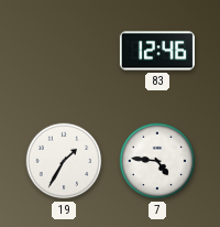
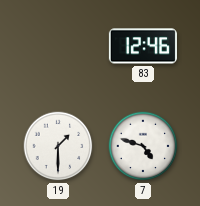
19: 1:35 -> 1:30 (58, 146)
7: 4:46 -> 4:48 (143, 146)
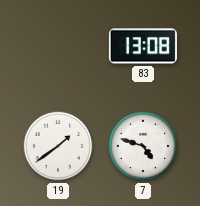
83: 12:46 -> 13:08 (143, 46)
19: 1:30 -> 1:39 (58, 146)
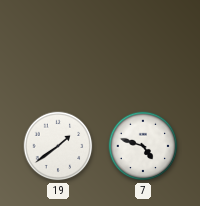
83: 13:08 -> none (143, 46)
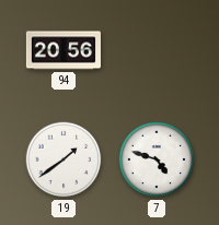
94: none -> 20:56 (64, 50)
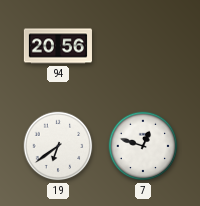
19: 1:39 -> 6:39 (58, 146)
7: 4:48 -> 12:48 (143, 146)
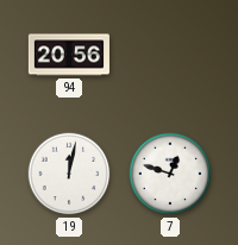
19: 6:39 -> 12:02 (69, 174)
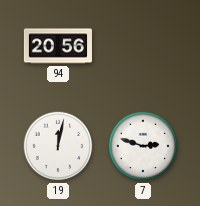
7: 12:48 -> 2:48 (143, 146)
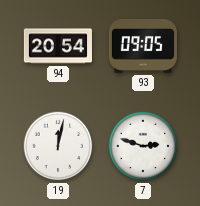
94: 20:56 -> 20:54 (58, 46)
93: none -> 09:05 (143, 47)
